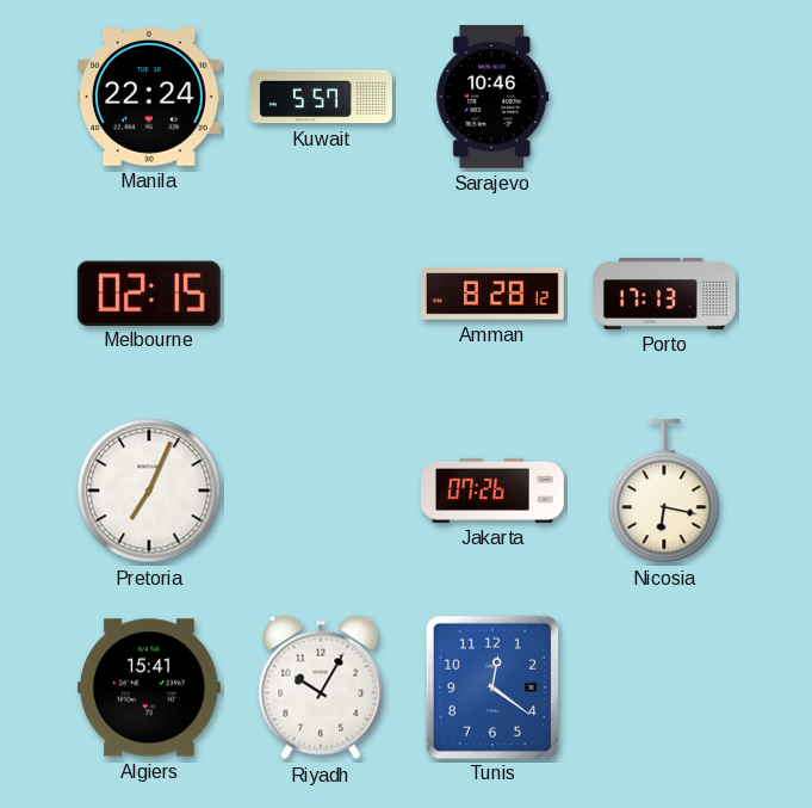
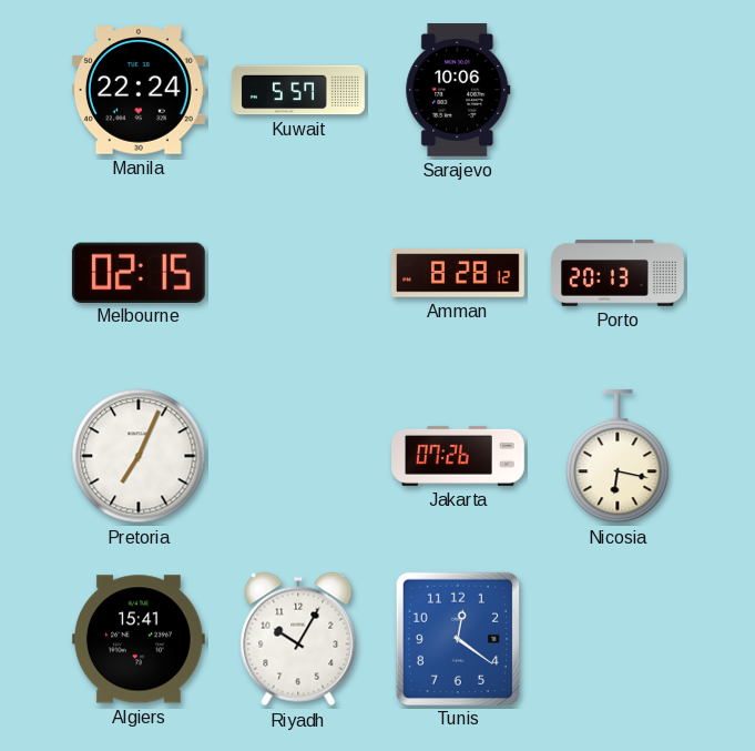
Sarajevo: 10:46 -> 10:06 (458, 90)
Porto: 17:13 -> 20:13 (619, 273)
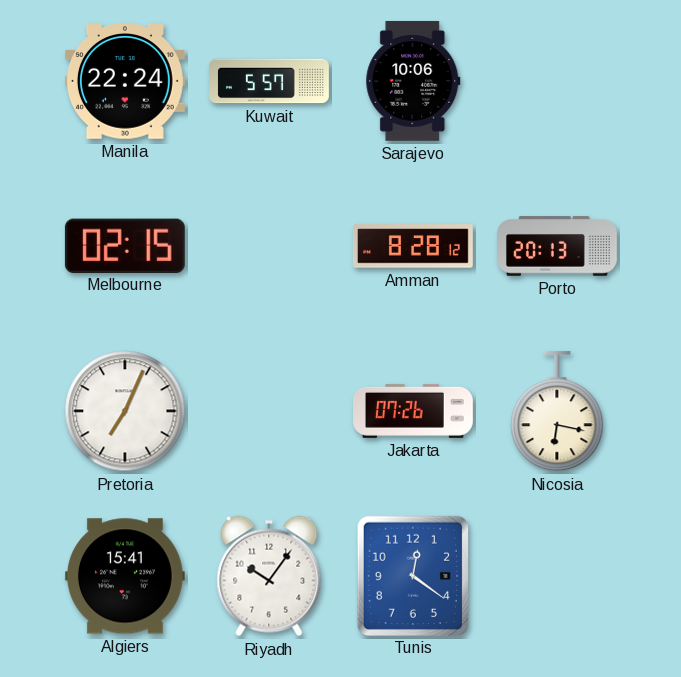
Riyadh: 10:05 -> 10:06 (269, 576)
